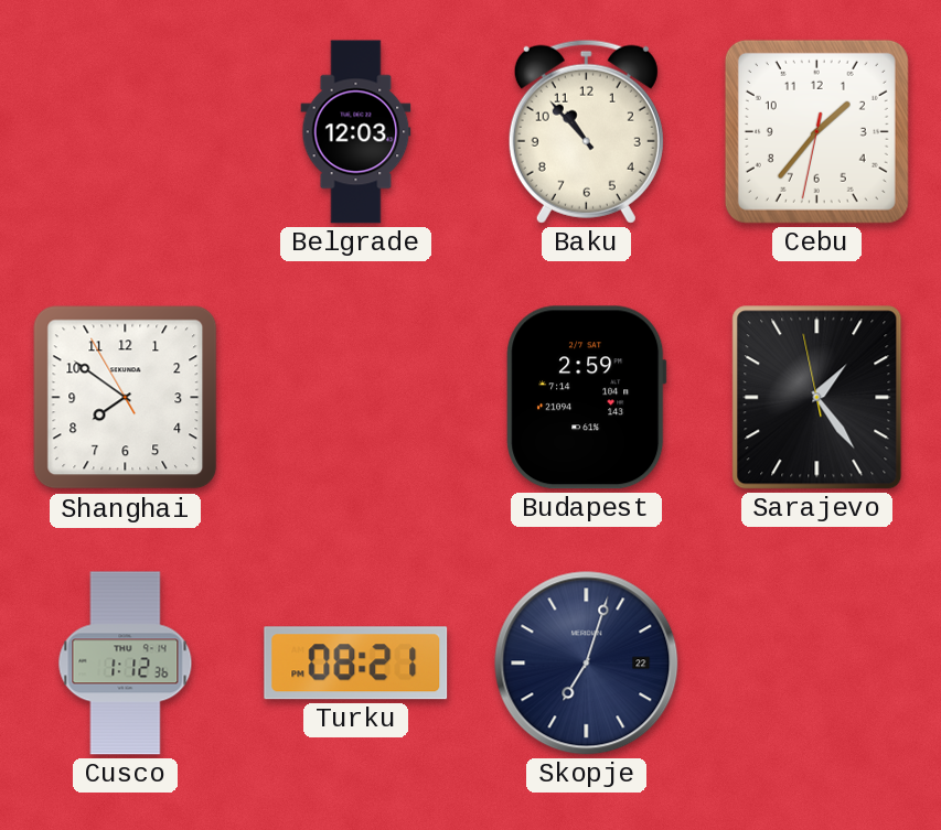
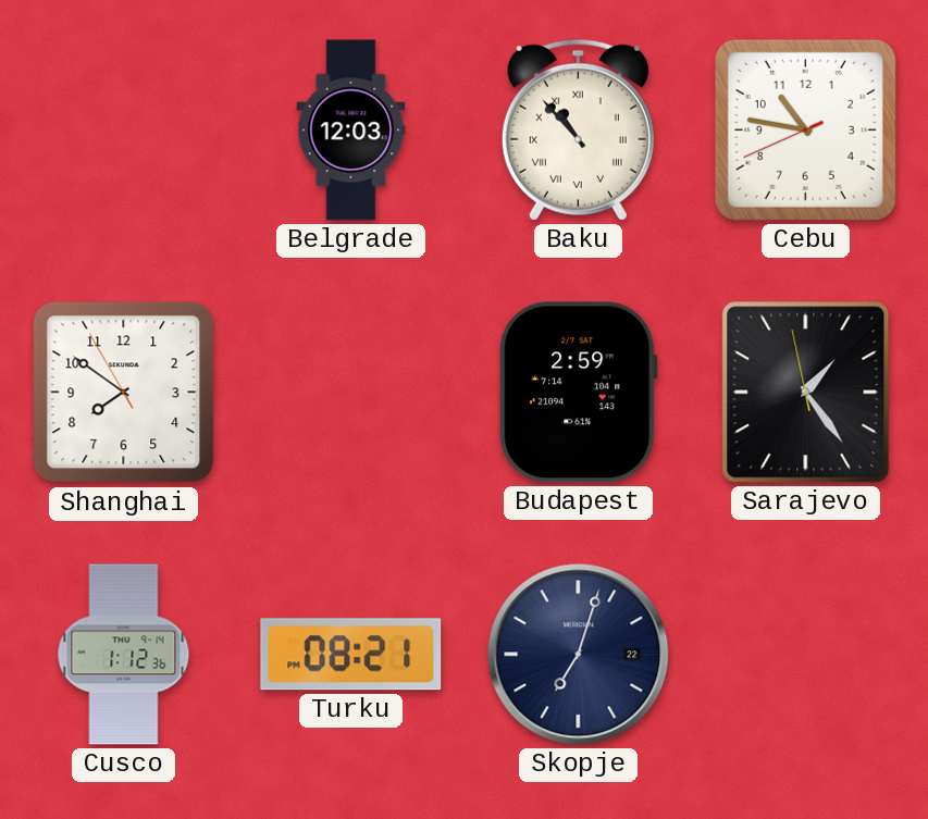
Baku numerals: Arabic -> Roman (578, 129)
Cebu: 1:36 -> 10:46 (805, 129)
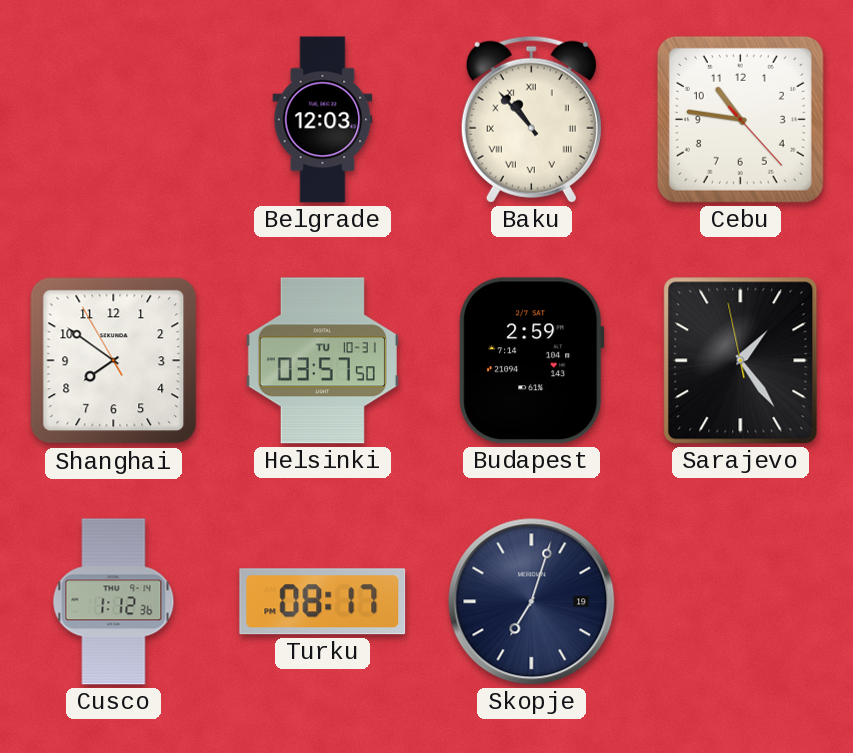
Cebu: 10:46:41 -> 10:46:23 (740, 119)
Helsinki: none -> 03:57 (322, 361)
Turku: 08:21 -> 08:17 (323, 602)
Skopje date: 22 -> 19 (532, 602)
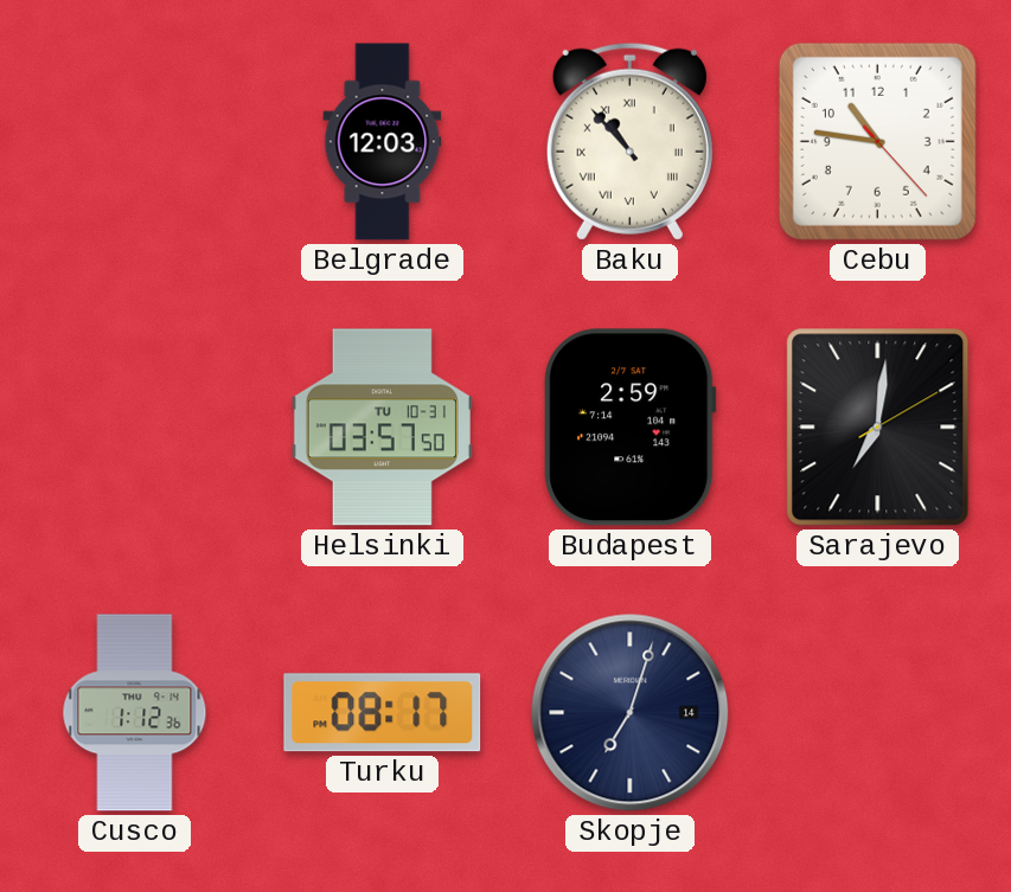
Shanghai: 7:50 -> none (114, 361)
Sarajevo: 1:23 -> 7:01 (878, 428)
Skopje date: 19 -> 14 (631, 713)
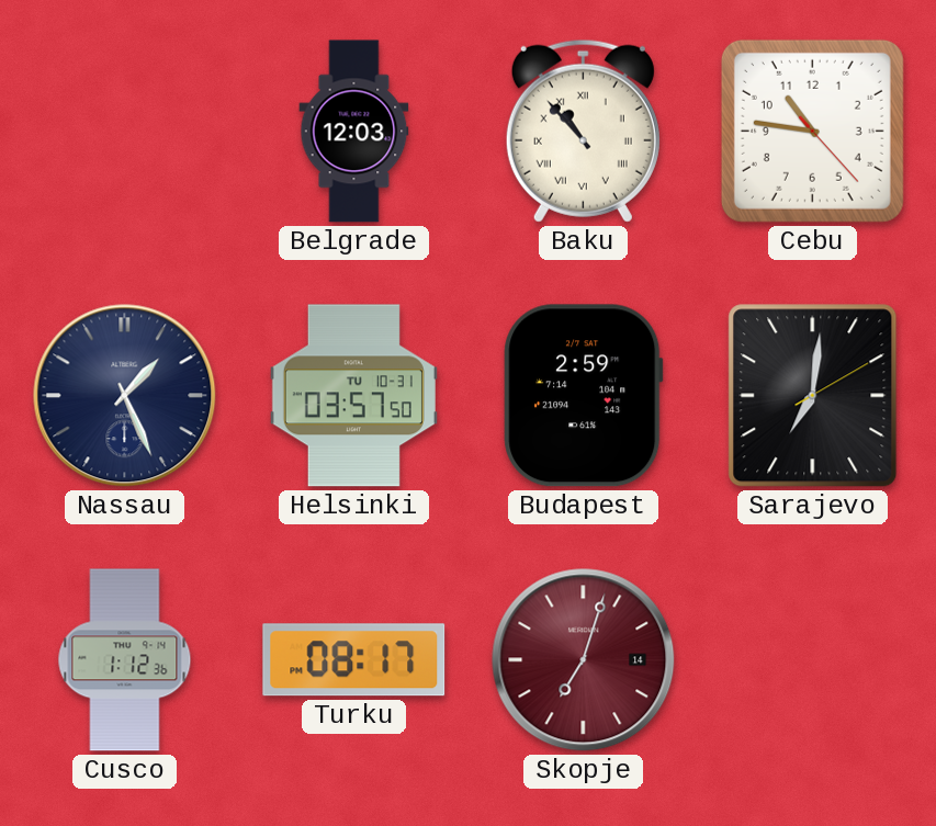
Nassau: none -> 1:26 (125, 396)
Skopje dial: navy -> burgundy (584, 660)
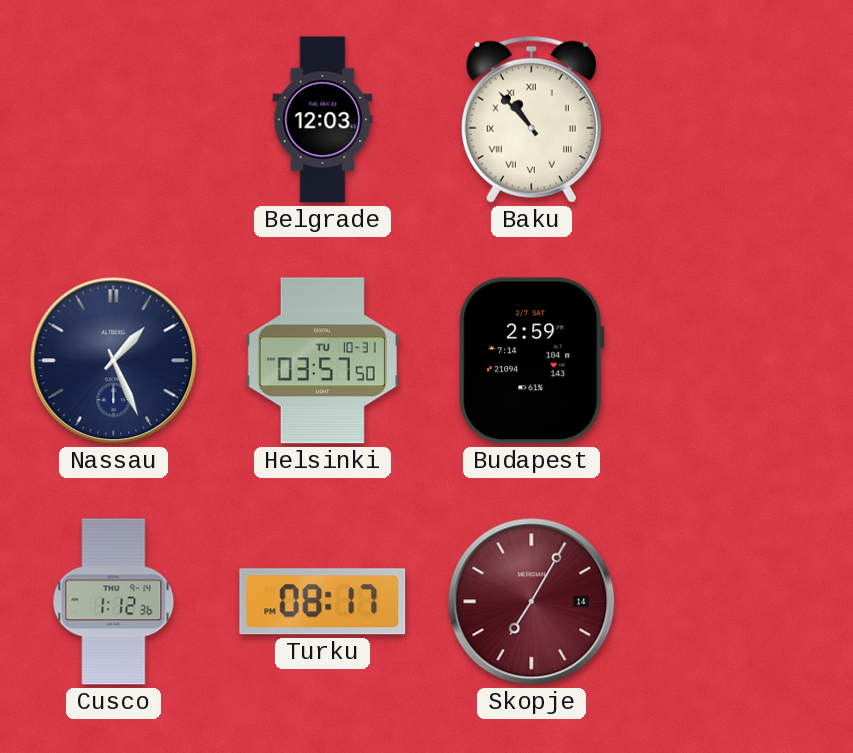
Cebu: 10:46 -> none (812, 131)
Sarajevo: 7:01 -> none (813, 396)
Skopje: 7:03 -> 7:05 (532, 602)
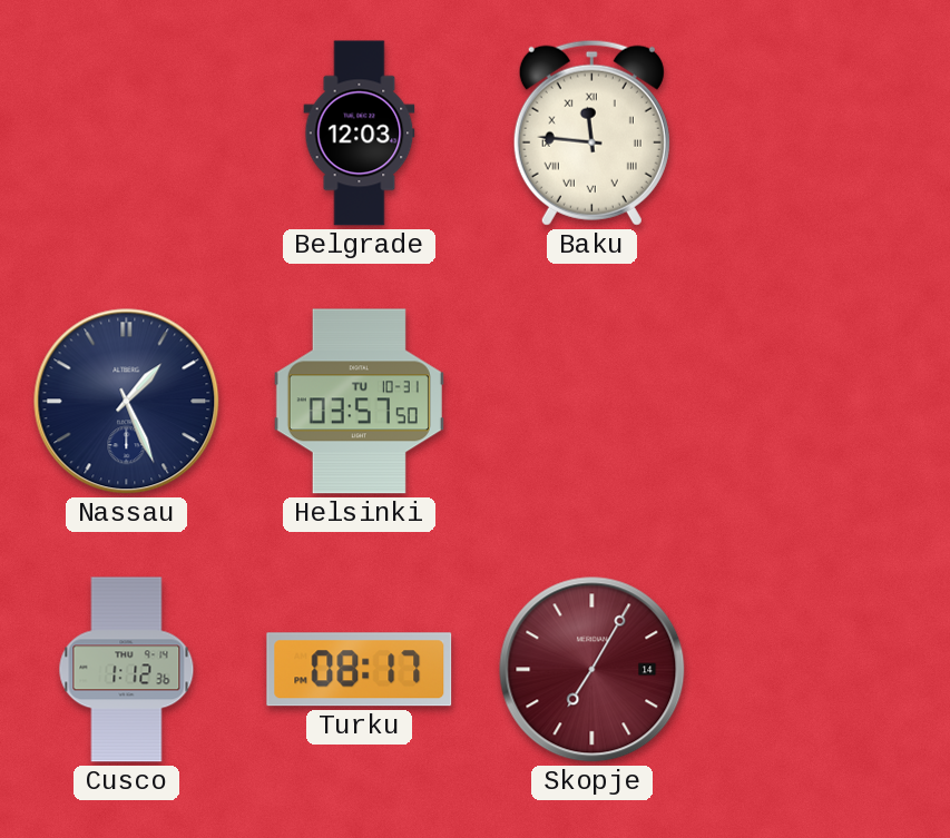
Baku: 10:53 -> 11:46 (591, 132)
Budapest: 2:59 -> none (532, 361)
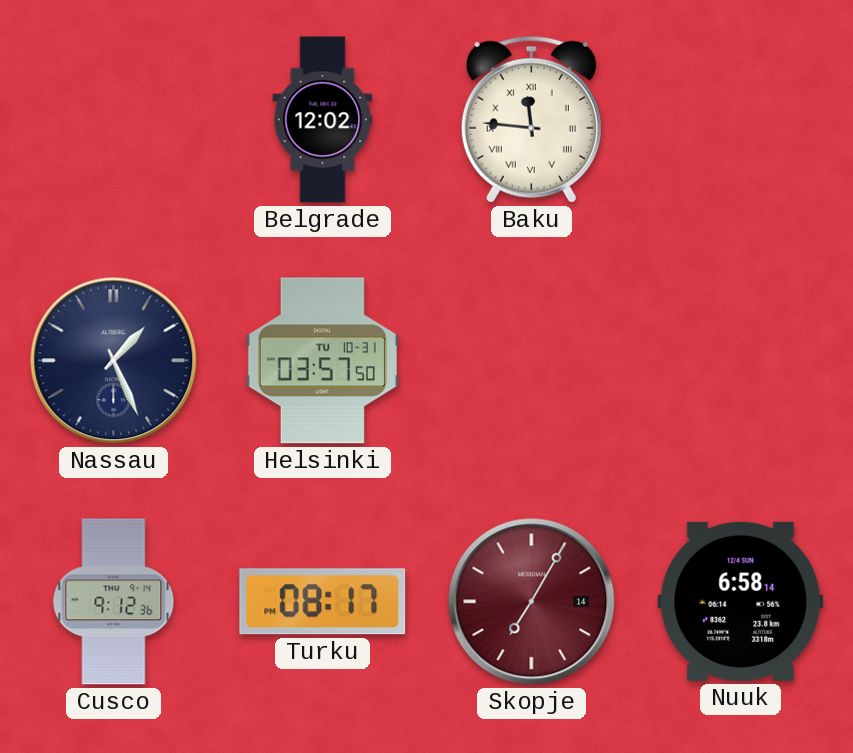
Belgrade: 12:03 -> 12:02 (323, 120)
Cusco: 1:12 -> 9:12 (114, 602)
Nuuk: none -> 6:58 (741, 601)
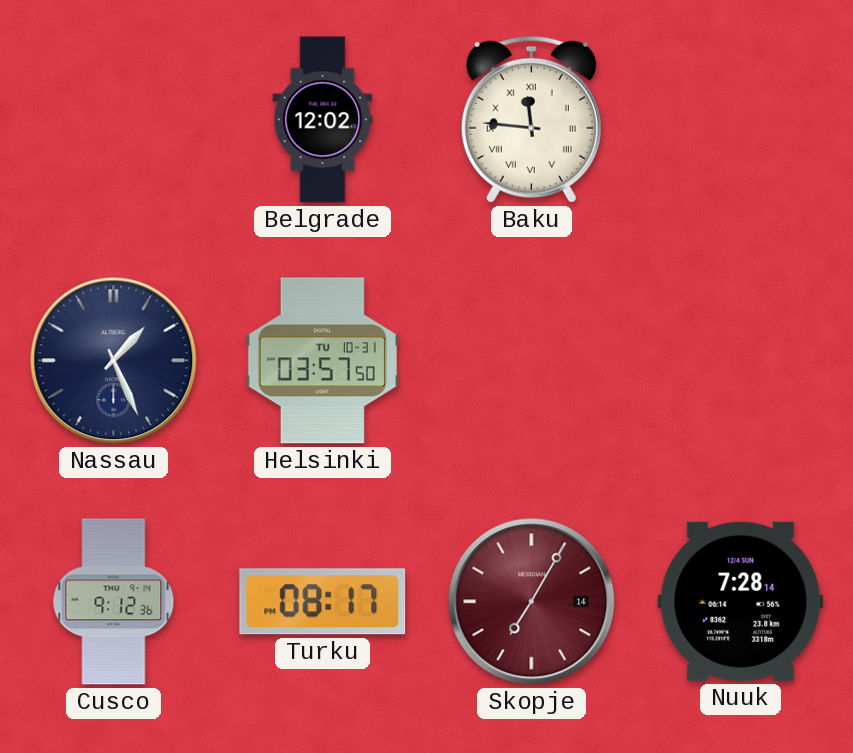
Nuuk: 6:58 -> 7:28 (741, 601)
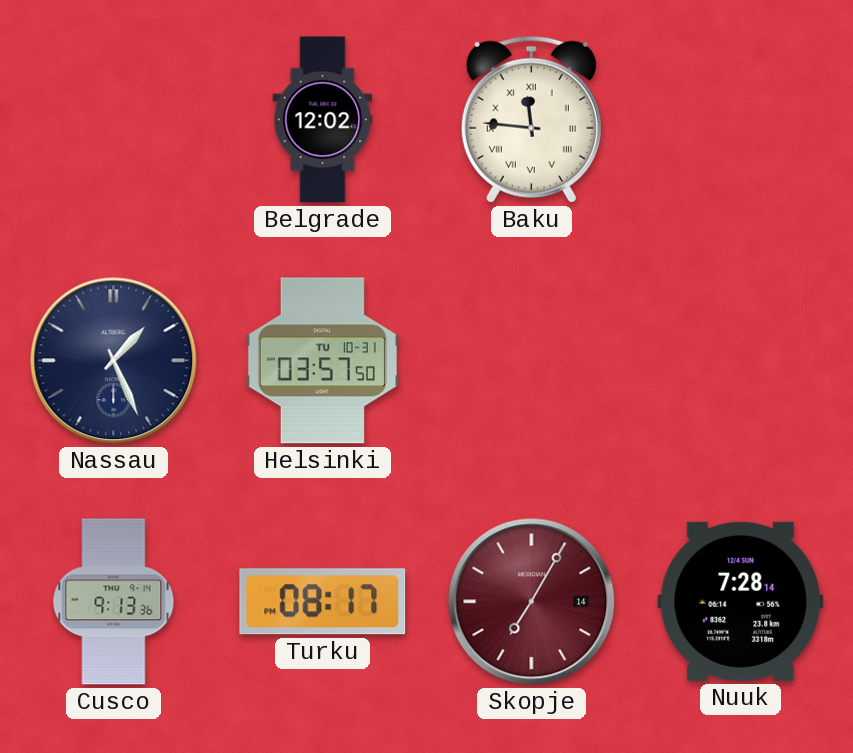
Cusco: 9:12 -> 9:13 (114, 602)
